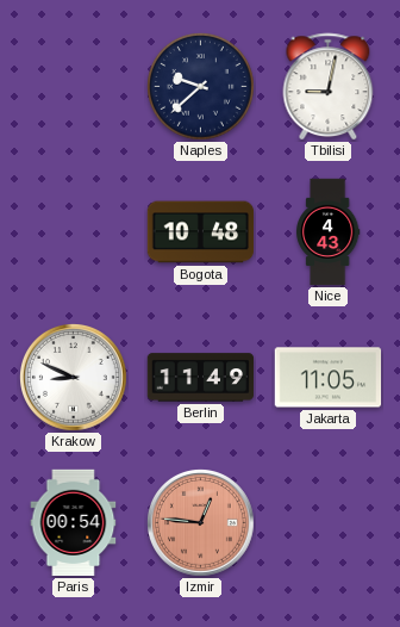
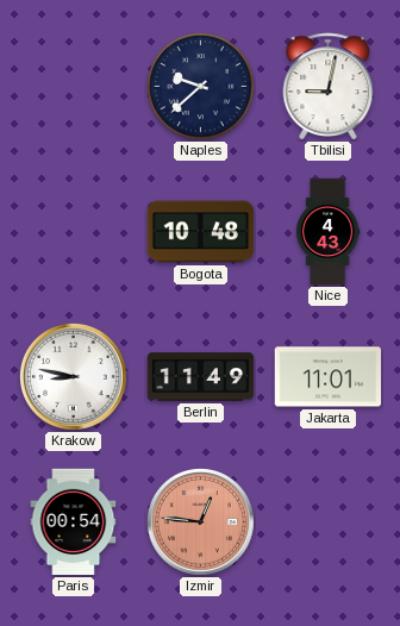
Krakow: 8:49 -> 8:47 (74, 377)
Jakarta: 11:05 -> 11:01 (329, 377)
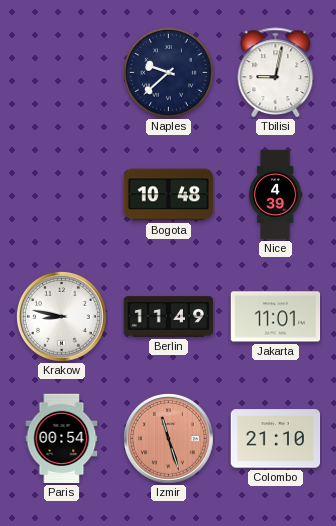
Nice: 4:43 -> 4:39 (276, 195)
Izmir: 12:46 -> 11:27 (169, 439)
Colombo: none -> 21:10 (276, 439)
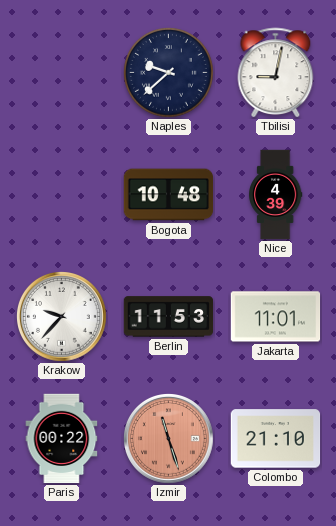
Krakow: 8:47 -> 9:37 (62, 317)
Berlin: 11:49 -> 11:53 (169, 317)
Paris: 00:54 -> 00:22 (62, 439)
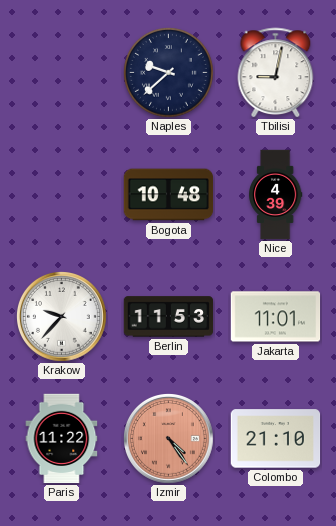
Paris: 00:22 -> 11:22 (62, 439)
Izmir: 11:27 -> 4:24 (169, 439)
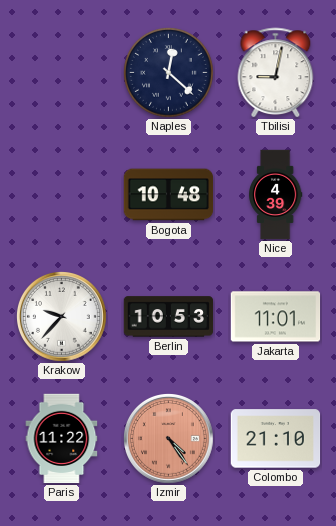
Naples: 9:38 -> 12:22 (169, 73)
Berlin: 11:53 -> 10:53 (169, 317)
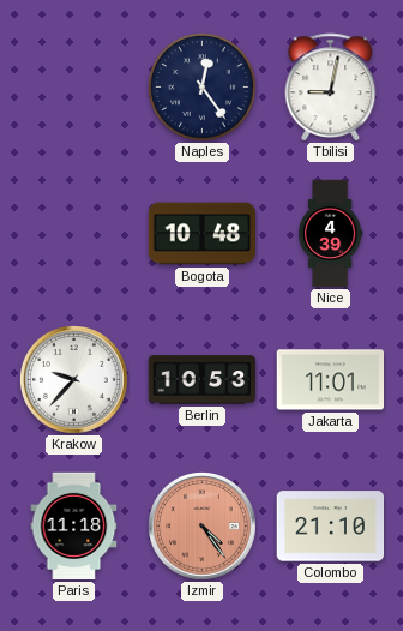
Naples: 12:22 -> 12:24 (203, 88)
Paris: 11:22 -> 11:18 (74, 527)
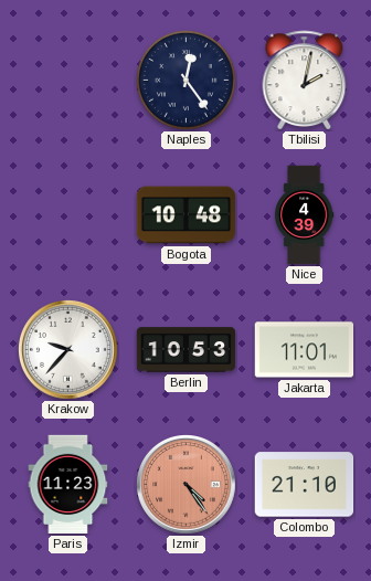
Tbilisi: 9:02 -> 2:02 (305, 81)
Paris: 11:18 -> 11:23 (68, 485)
